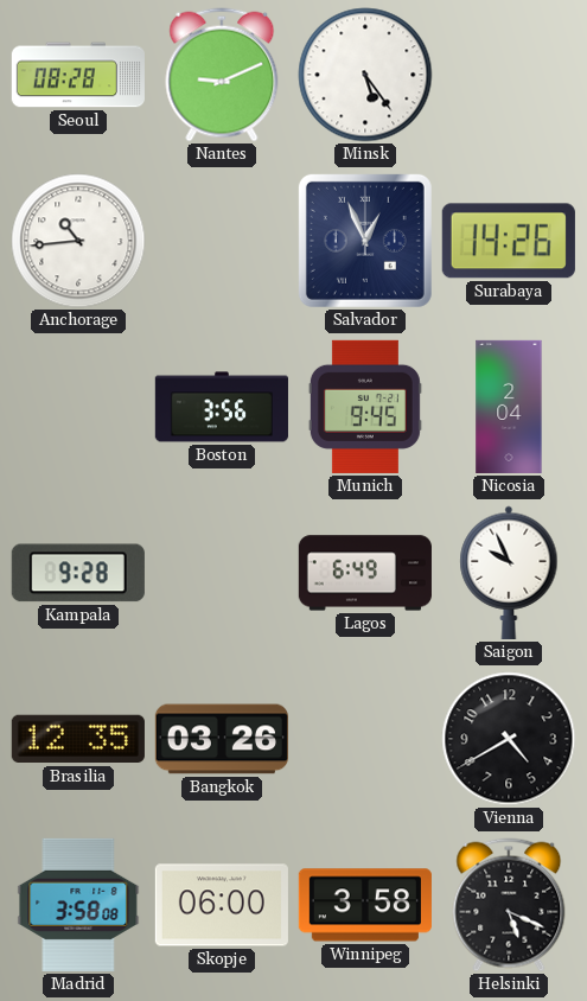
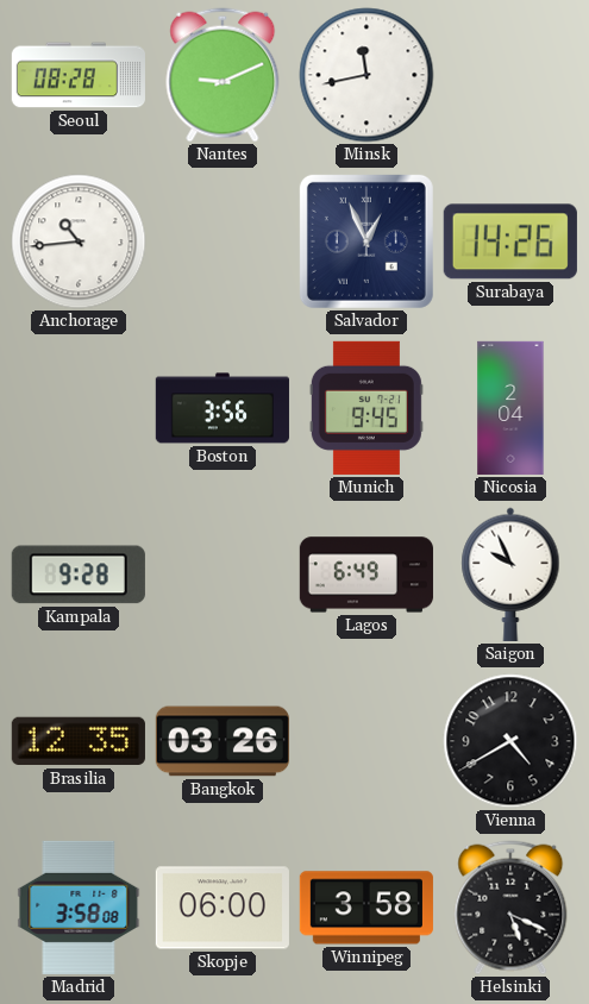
Minsk: 5:24 -> 11:43 (366, 75)
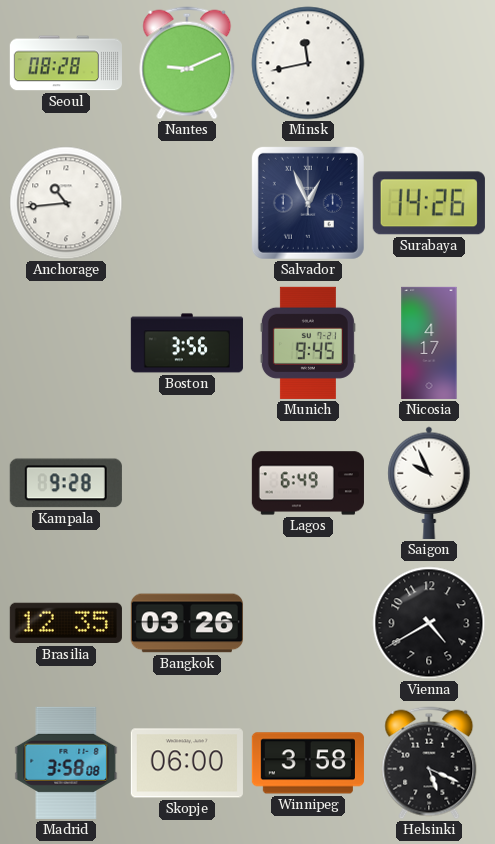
Nicosia: 2:04 -> 4:17 (429, 343)
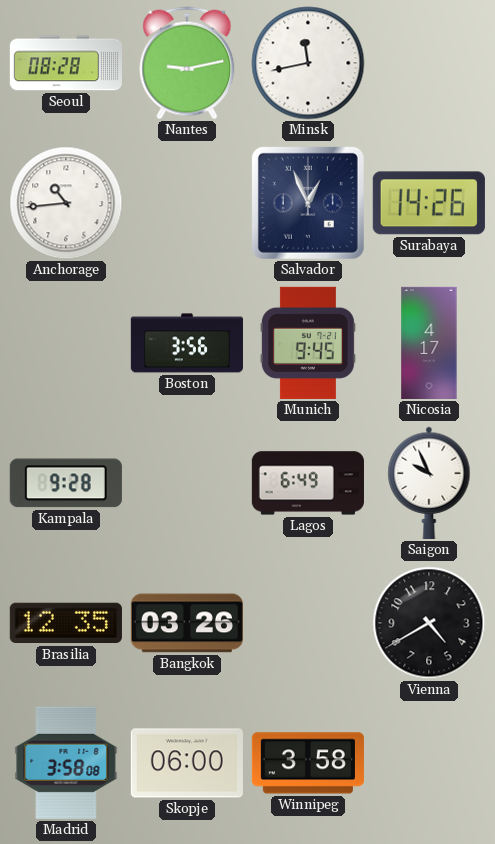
Nantes: 9:11 -> 9:13 (187, 63)
Helsinki: 5:19 -> none (429, 763)
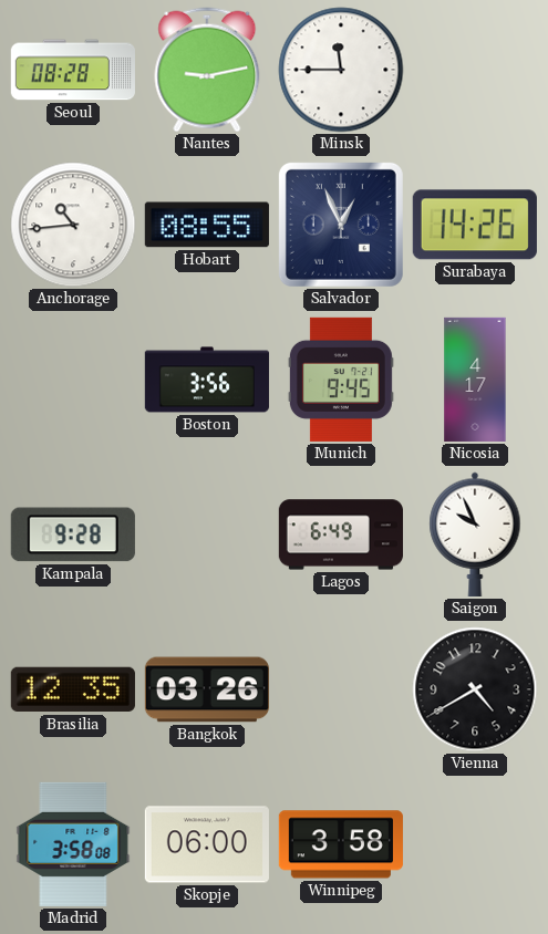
Minsk: 11:43 -> 11:45 (341, 70)
Hobart: none -> 08:55 (207, 225)
